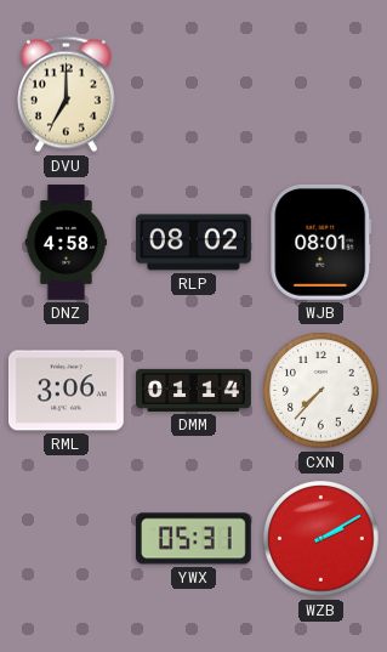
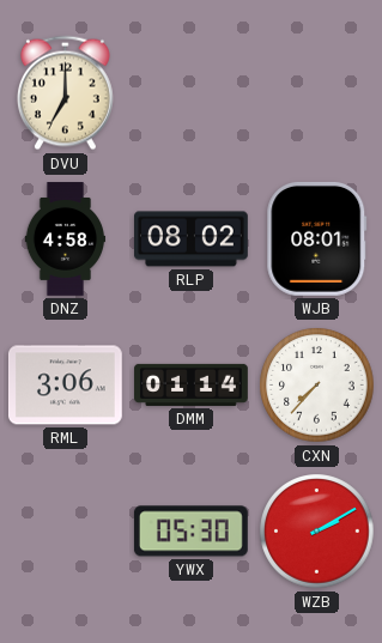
YWX: 05:31 -> 05:30 (190, 532)
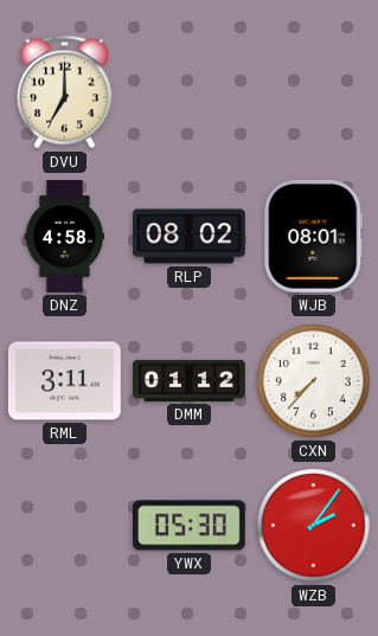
RML: 3:06 -> 3:11 (64, 381)
DMM: 01:14 -> 01:12 (190, 380)
WZB: 2:10 -> 2:06 (314, 526)
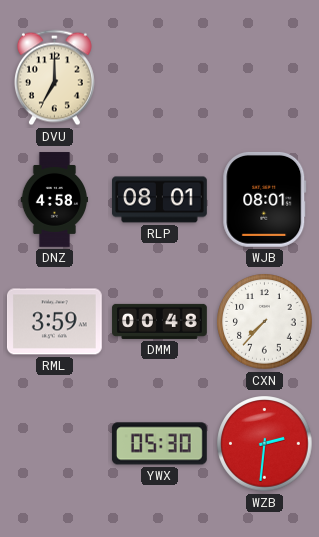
RLP: 08:02 -> 08:01 (160, 200)
RML: 3:11 -> 3:59 (54, 322)
DMM: 01:12 -> 00:48 (160, 321)
WZB: 2:06 -> 2:31 (265, 444)
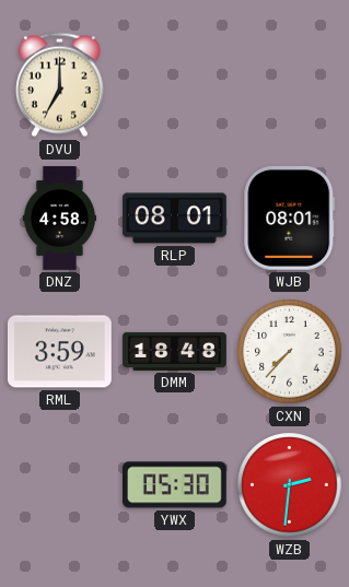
DMM: 00:48 -> 18:48 (175, 351)
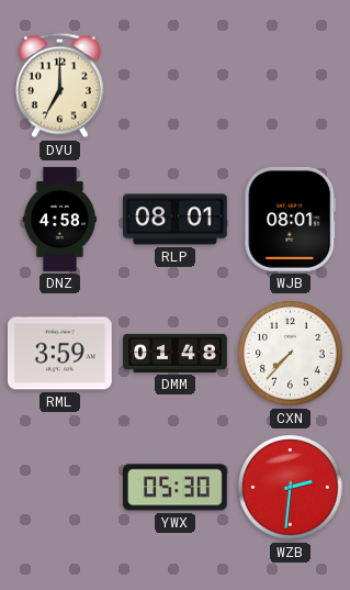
DMM: 18:48 -> 01:48 (176, 353)
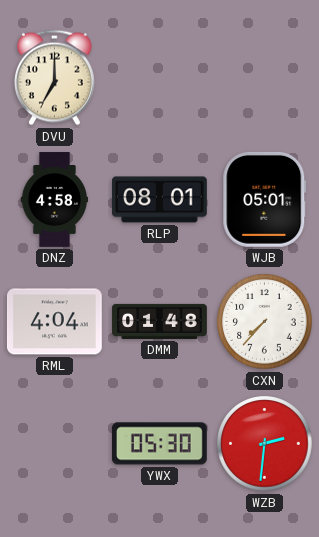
WJB: 08:01 -> 05:01 (265, 199)
RML: 3:59 -> 4:04 (54, 322)
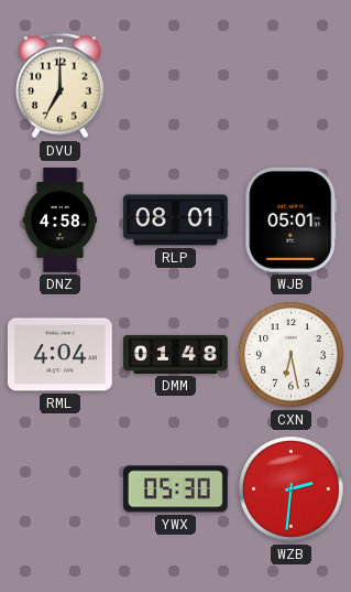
CXN: 7:37 -> 6:28 (292, 355)
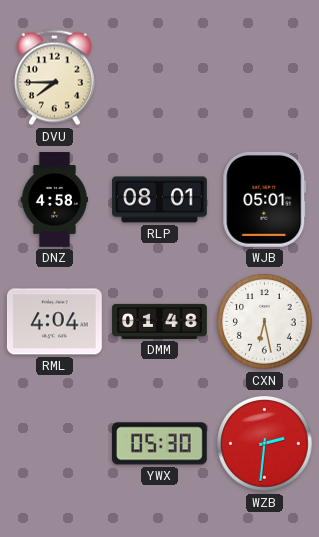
DVU: 7:00 -> 7:45 (54, 78)
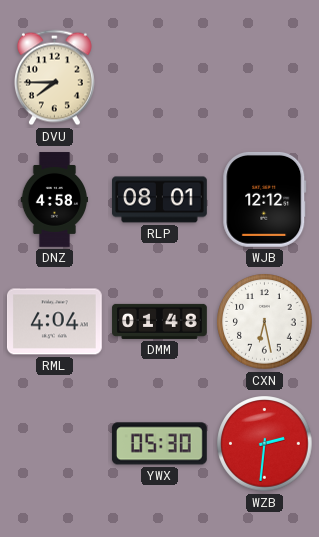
WJB: 05:01 -> 12:12 (265, 199)
